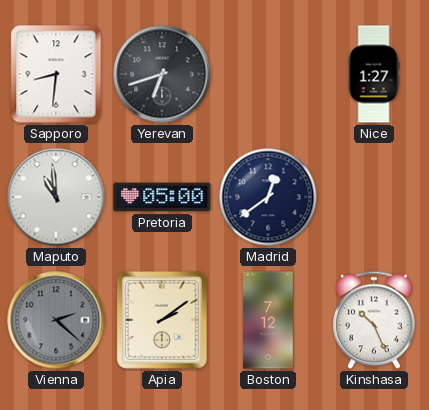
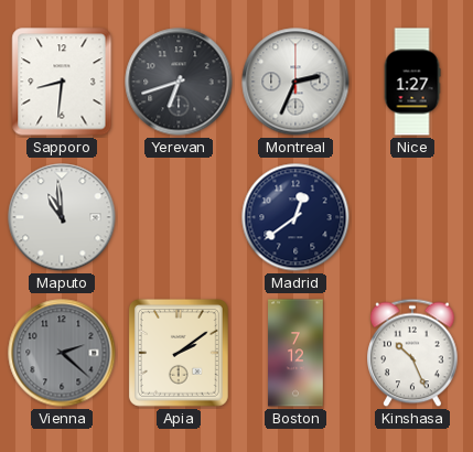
Montreal: none -> 2:34 (295, 82)
Pretoria: 05:00 -> none (162, 197)
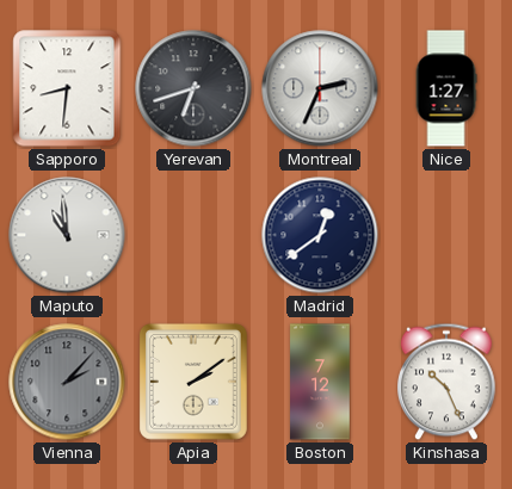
Vienna: 2:22 -> 2:07 (67, 382)
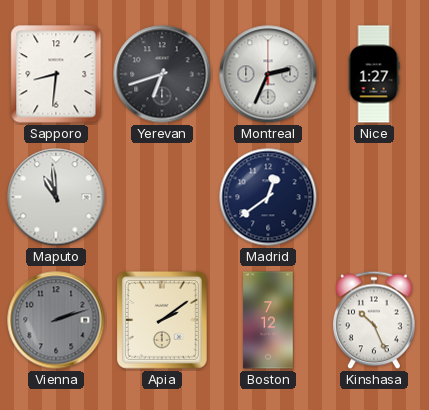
Vienna: 2:07 -> 2:12 (56, 320)
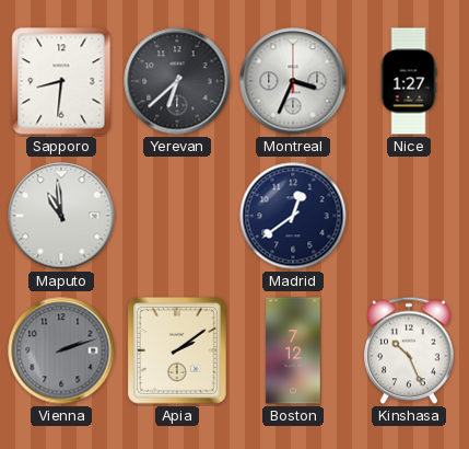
Yerevan: 6:42 -> 6:38 (177, 81)
Montreal: 2:34 -> 3:34 (293, 81)
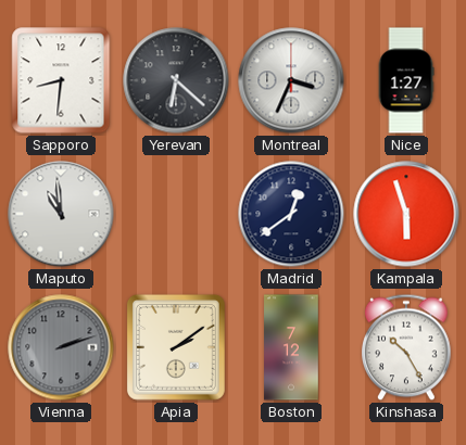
Yerevan: 6:38 -> 6:22 (176, 80)
Kampala: none -> 5:57 (406, 214)
Kinshasa: 10:26 -> 10:25 (407, 347)
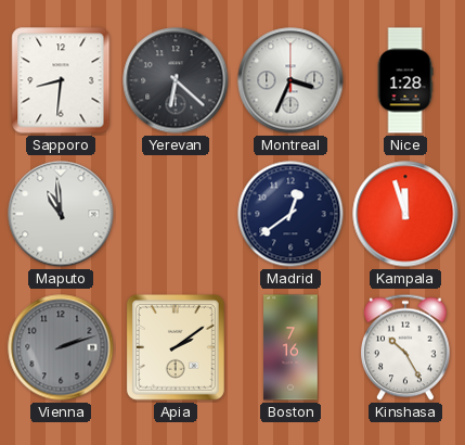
Nice: 1:27 -> 1:28 (405, 80)
Kampala: 5:57 -> 11:57 (405, 214)
Boston: 7:12 -> 7:16 (290, 347)
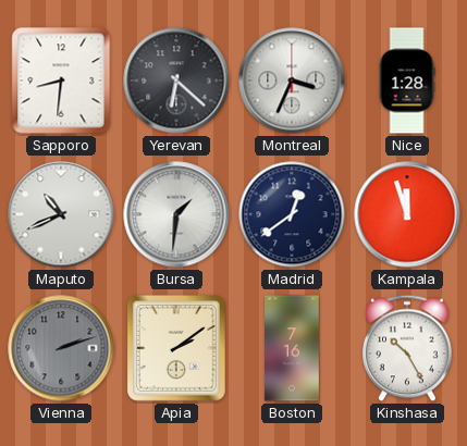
Maputo: 10:59 -> 10:41 (61, 214)
Bursa: none -> 1:31 (176, 214)
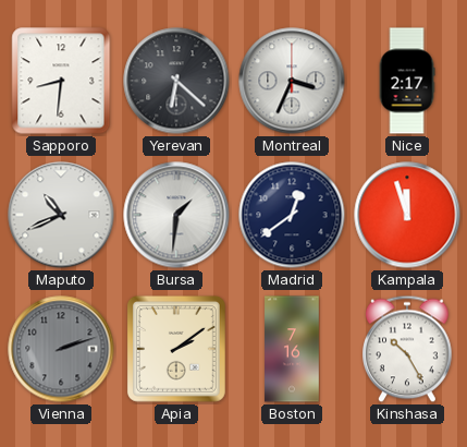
Nice: 1:28 -> 2:17 (407, 81)
